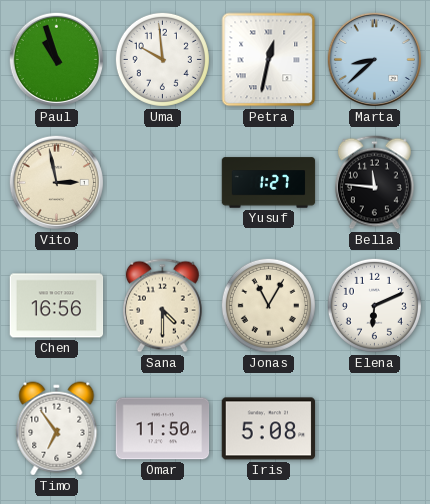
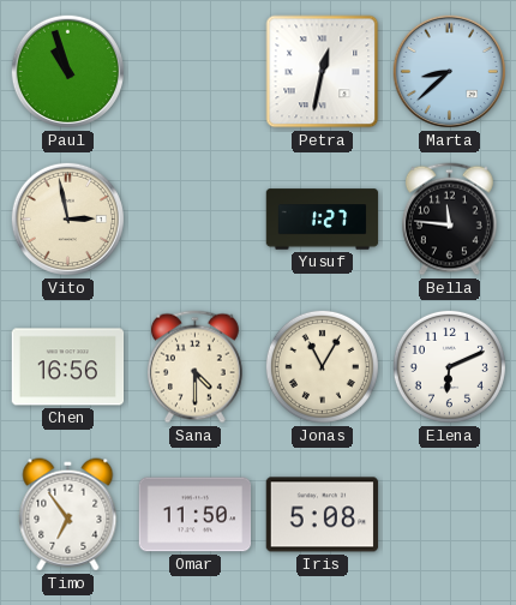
Uma: 9:59 -> none (162, 59)
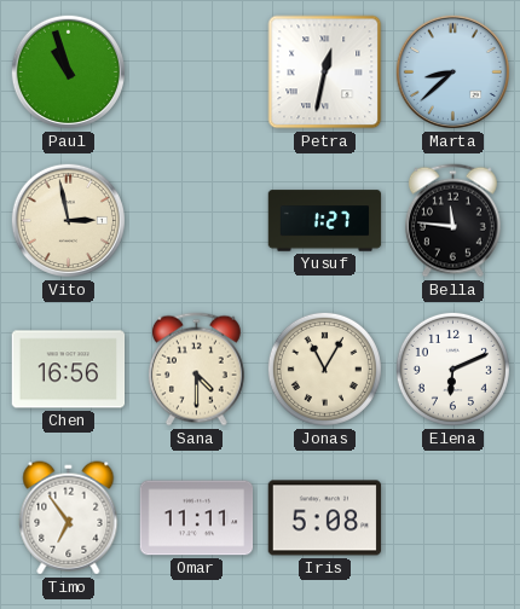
Omar: 11:50 -> 11:11 (197, 518)
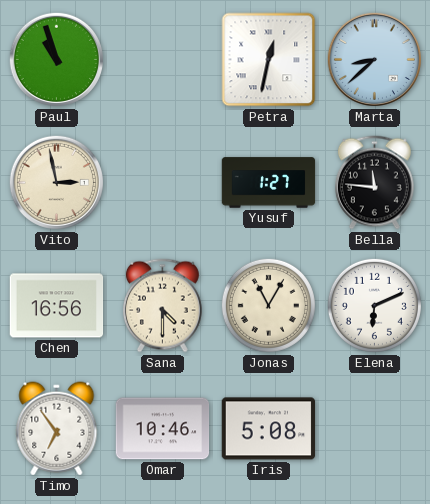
Omar: 11:11 -> 10:46 (163, 429)
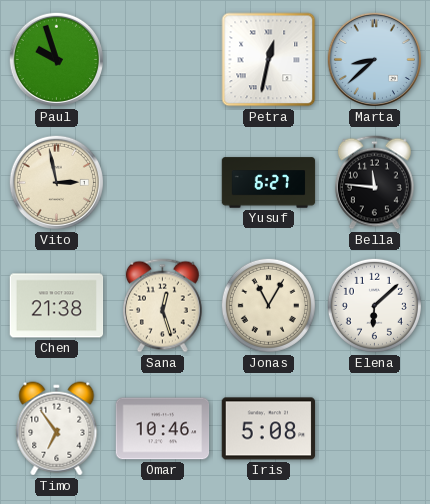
Paul: 10:57 -> 9:57 (56, 59)
Yusuf: 1:27 -> 6:27 (269, 183)
Chen: 16:56 -> 21:38 (57, 306)
Sana: 4:30 -> 12:27 (162, 306)
Elena: 6:11 -> 6:08 (374, 305)
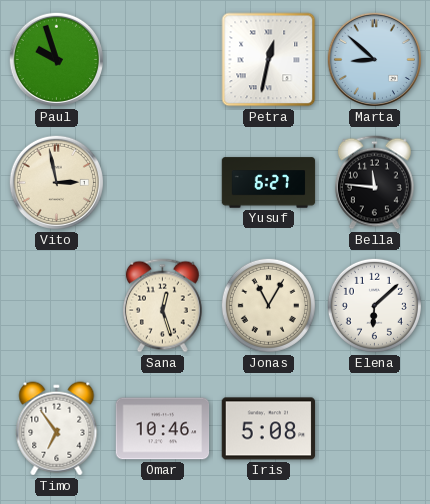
Marta: 8:38 -> 8:52 (374, 59)
Chen: 21:38 -> none (57, 306)
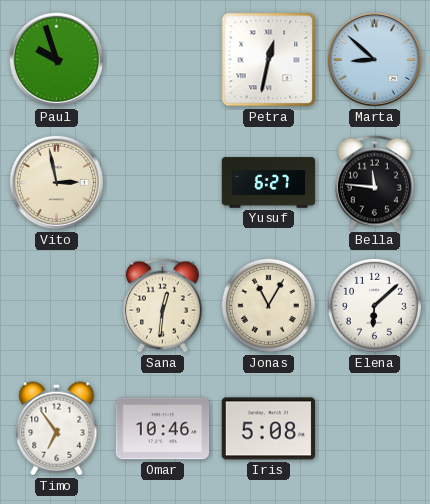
Sana: 12:27 -> 12:31 (162, 306)
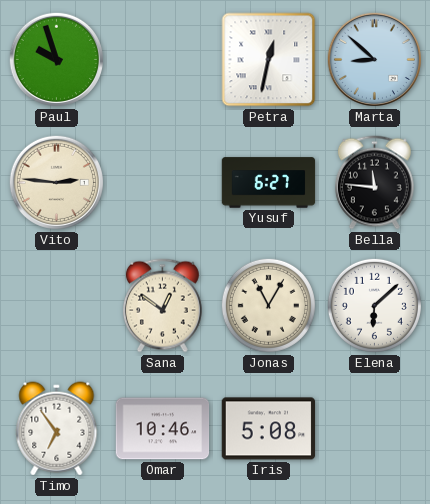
Vito: 2:58 -> 2:46 (56, 182)
Sana: 12:31 -> 12:51 (162, 306)
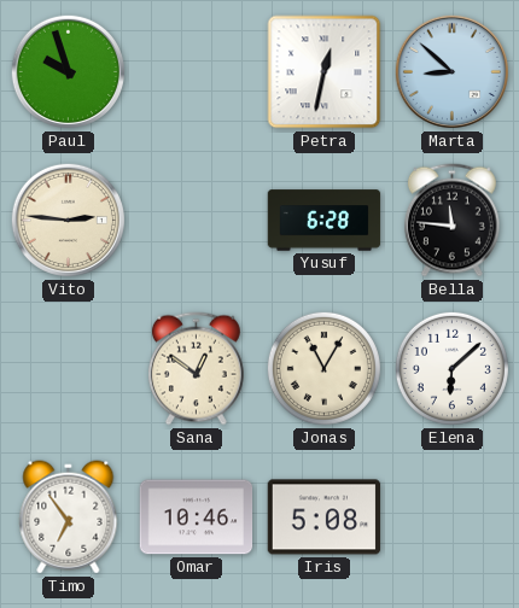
Yusuf: 6:27 -> 6:28 (325, 221)
